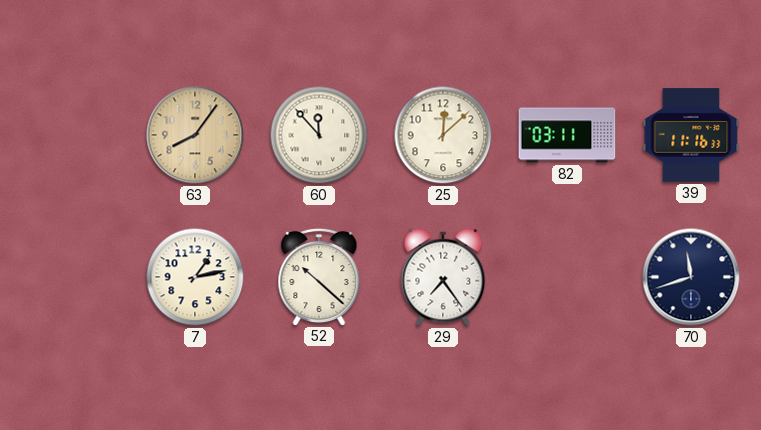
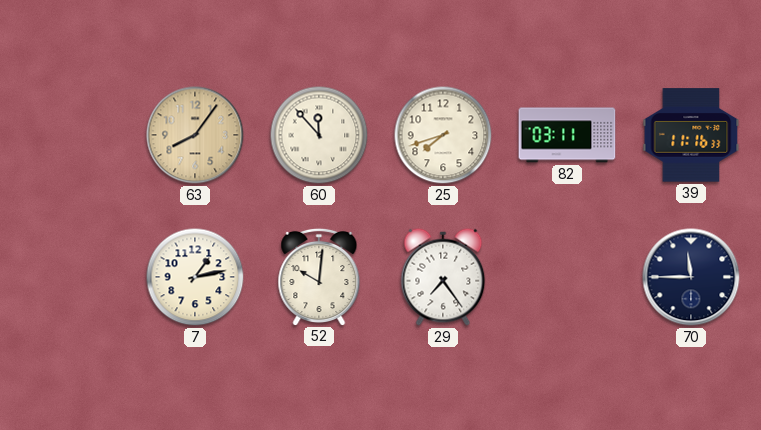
25: 12:08 -> 7:42 (443, 135)
52: 10:22 -> 10:01 (319, 276)
70: 11:42 -> 11:45 (691, 277)
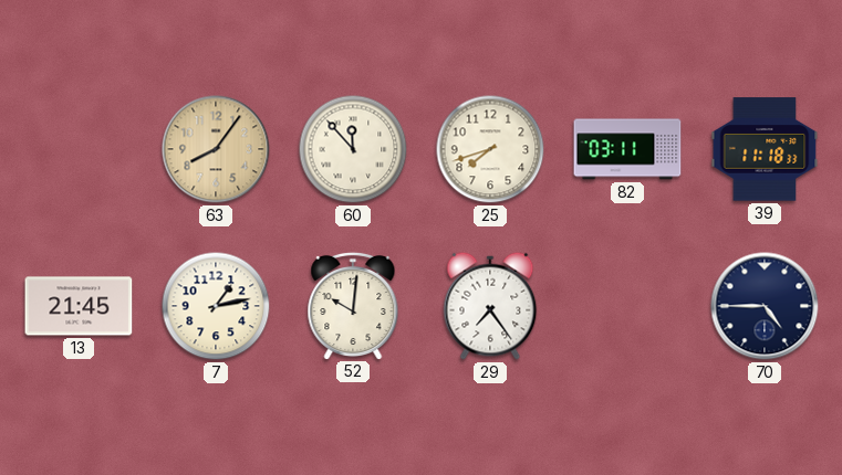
39: 11:16 -> 11:18 (765, 149)
13: none -> 21:45 (79, 306)
70: 11:45 -> 4:45 (765, 306)
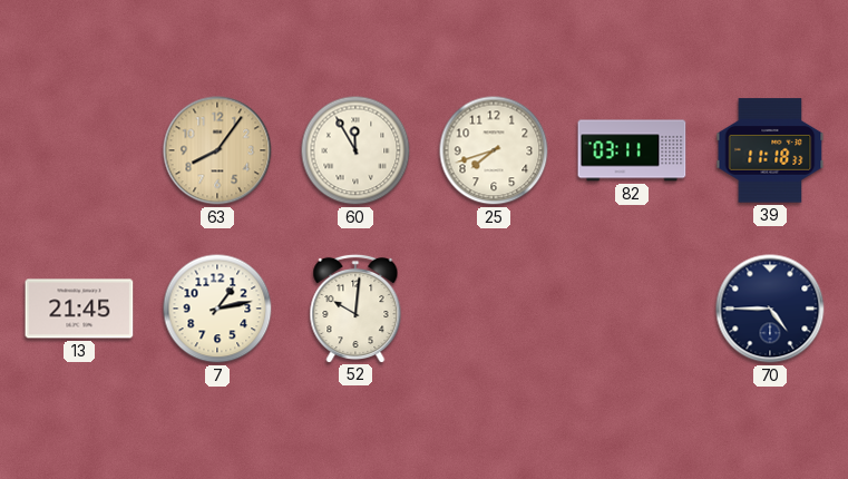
60: 11:53 -> 11:55 (355, 150)
29: 7:24 -> none (490, 306)
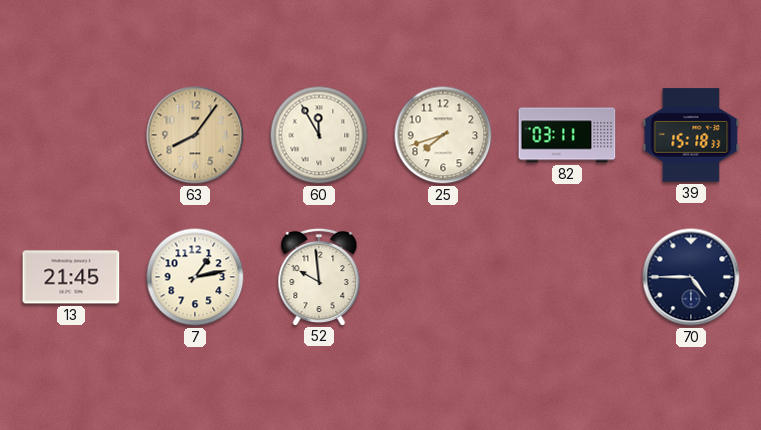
39: 11:18 -> 15:18 (691, 135)
52: 10:01 -> 9:59 (319, 276)
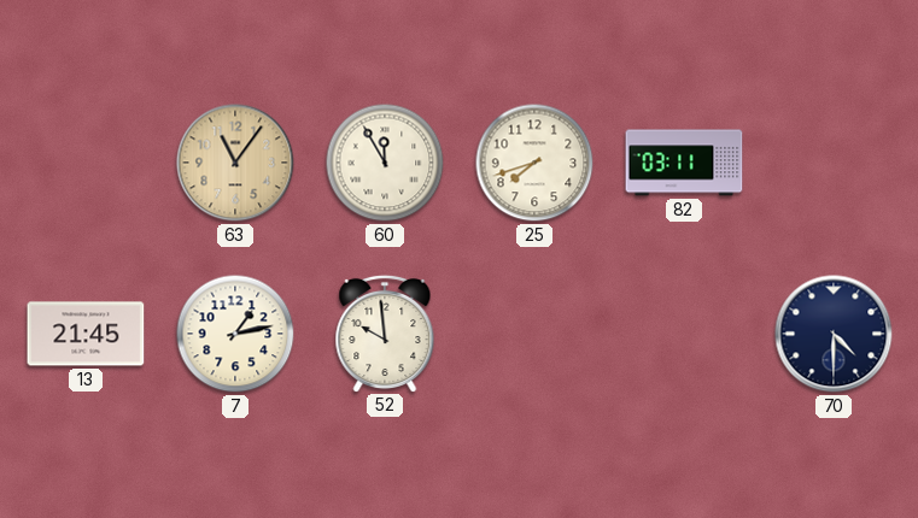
63: 8:06 -> 11:06 (235, 163)
39: 15:18 -> none (691, 135)
70: 4:45 -> 4:30 (834, 334)
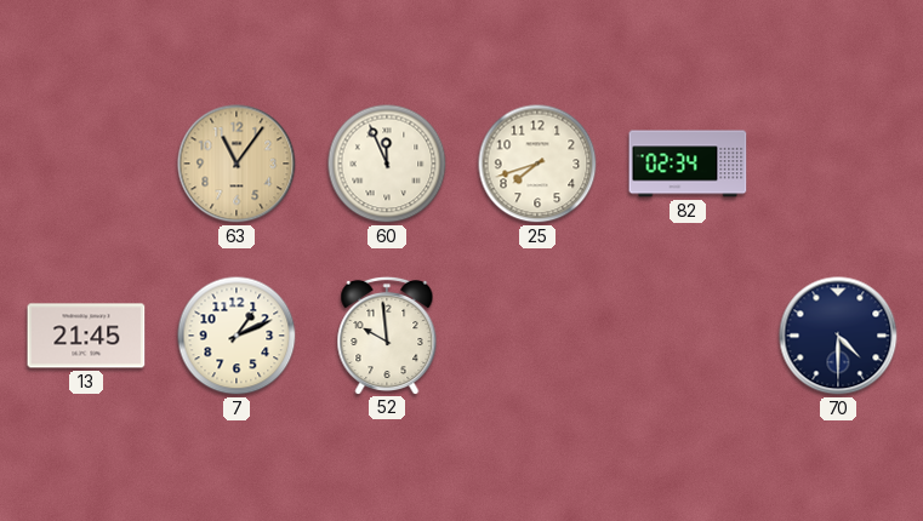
60: 11:55 -> 11:56 (387, 164)
82: 03:11 -> 02:34 (688, 164)
7: 1:13 -> 1:11 (237, 336)
